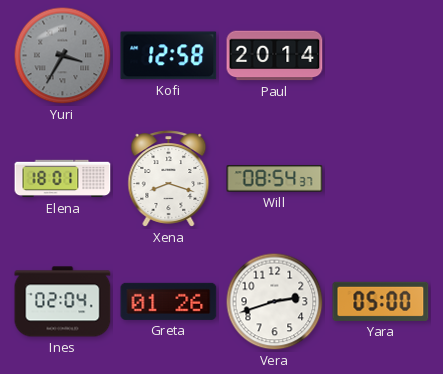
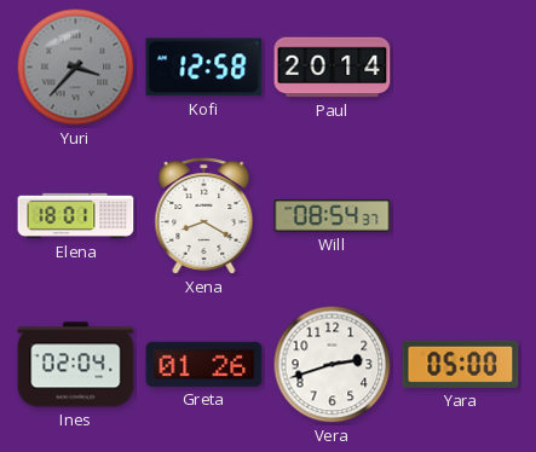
Yuri: 3:35 -> 3:37 (76, 68)
Xena: 8:18 -> 8:20 (204, 216)
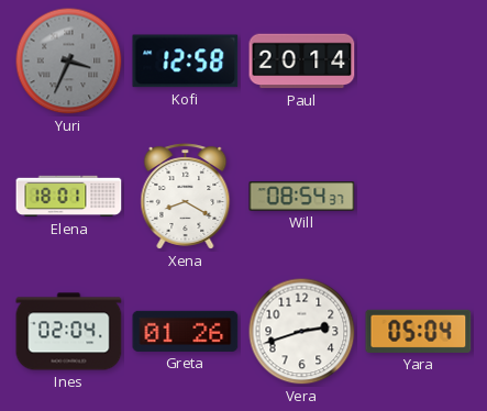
Yuri: 3:37 -> 3:34 (69, 62)
Yara: 05:00 -> 05:04 (419, 331)
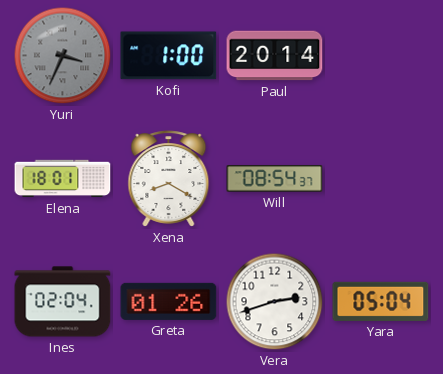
Kofi: 12:58 -> 1:00 (169, 56)
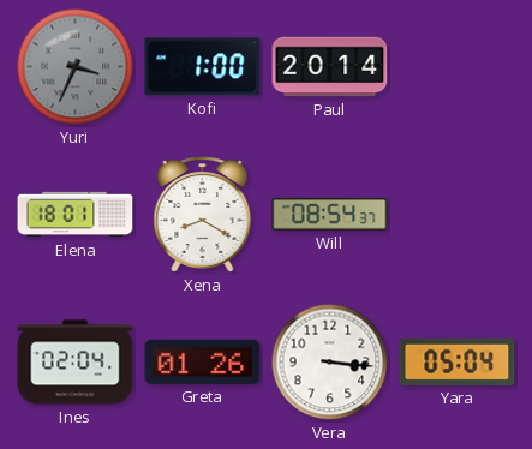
Vera: 2:42 -> 3:16 (330, 363)
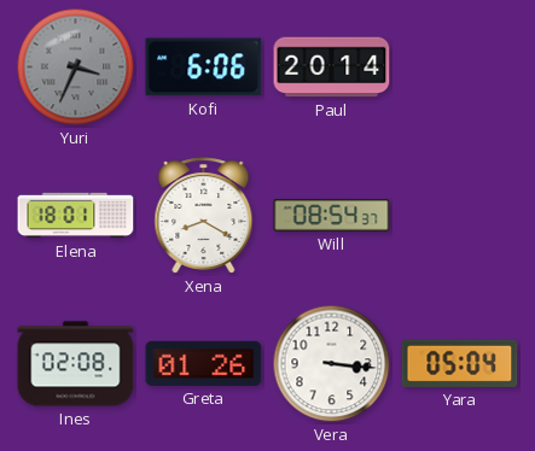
Kofi: 1:00 -> 6:06 (204, 68)
Ines: 02:04 -> 02:08 (76, 364)
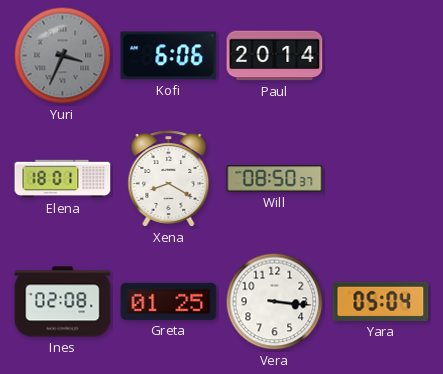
Will: 08:54 -> 08:50 (275, 179)
Greta: 01:26 -> 01:25 (169, 301)
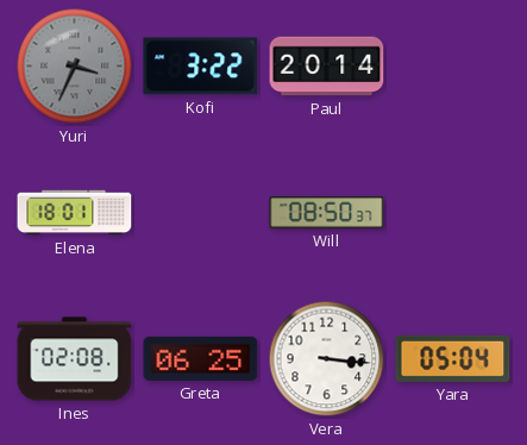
Kofi: 6:06 -> 3:22 (201, 67)
Xena: 8:20 -> none (169, 179)
Greta: 01:25 -> 06:25 (201, 358)
